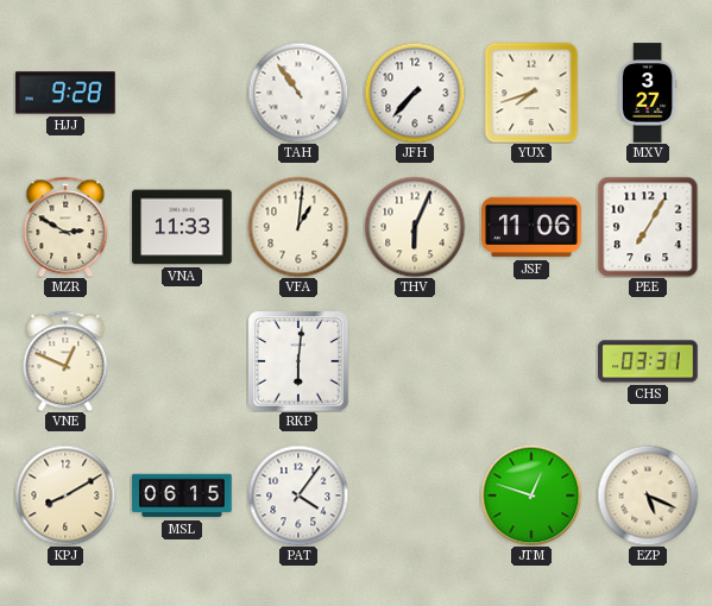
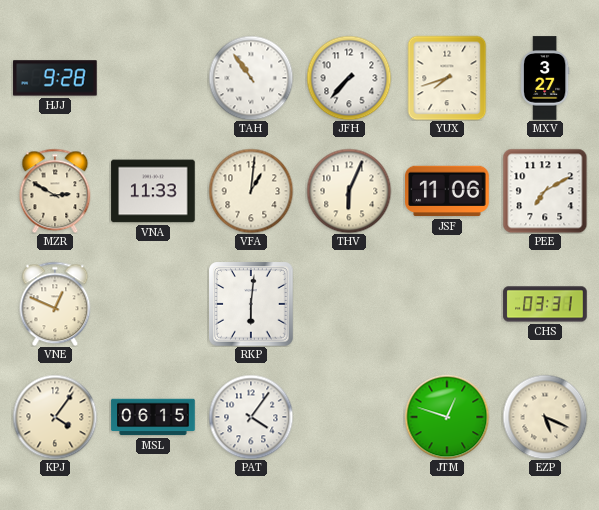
PEE: 7:05 -> 7:10 (545, 191)
KPJ: 8:10 -> 4:06 (55, 417)
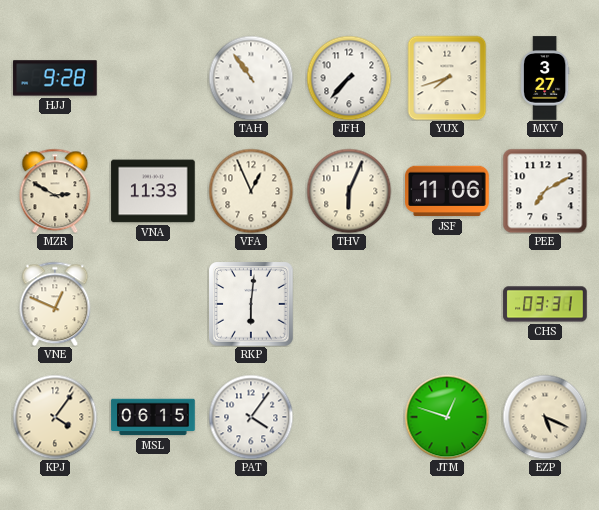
VFA: 1:01 -> 12:56 (251, 191)
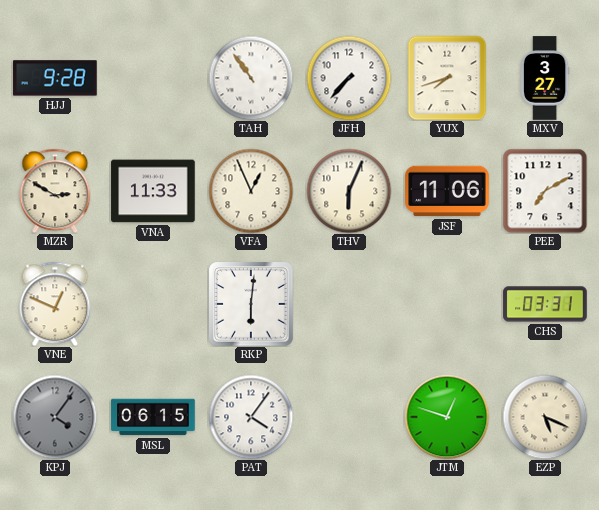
KPJ dial: cream -> grey (55, 417)
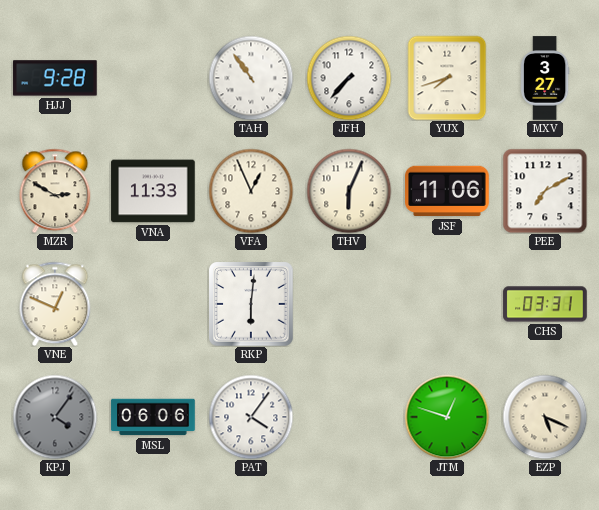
MSL: 06:15 -> 06:06 (153, 417)
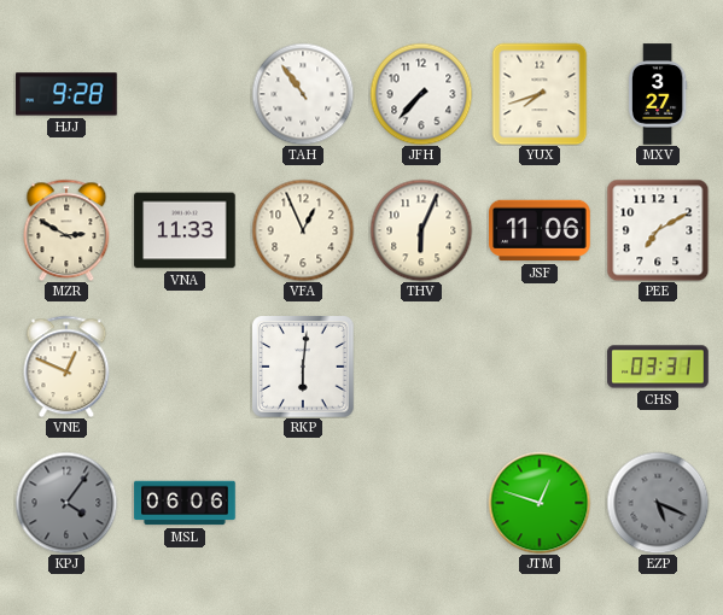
PAT: 4:06 -> none (251, 417)
EZP dial: cream -> grey (658, 503)
